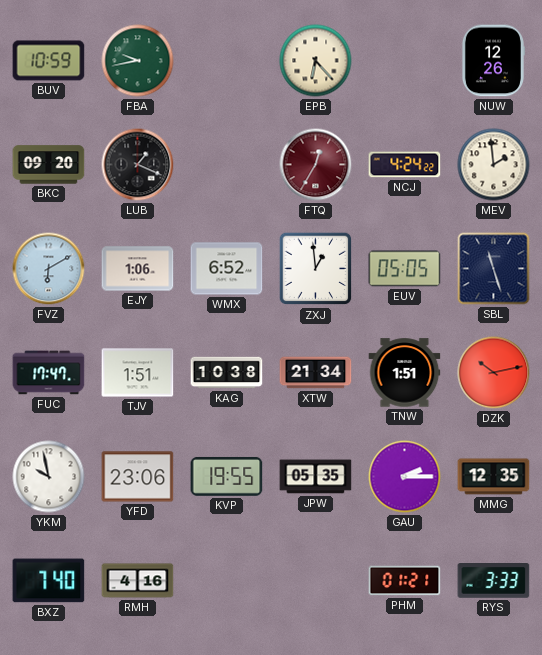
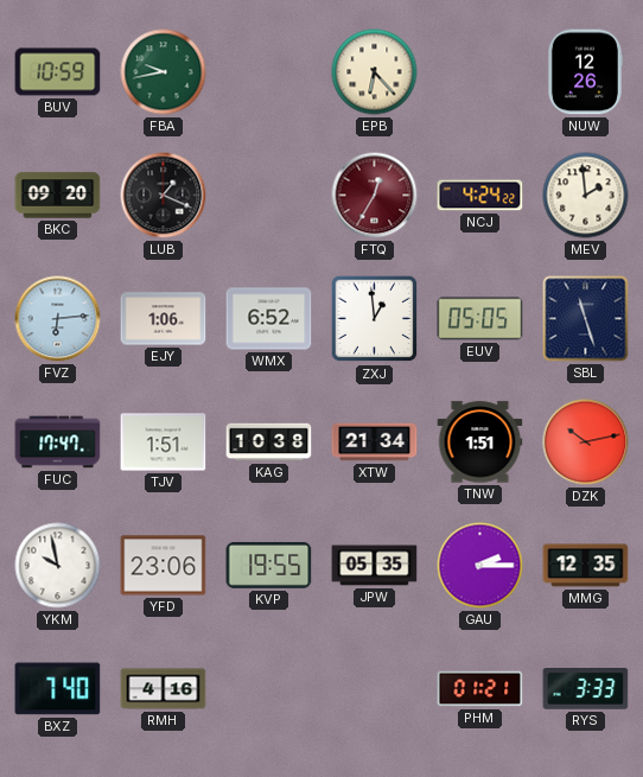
FVZ: 6:10 -> 6:14 (58, 319)
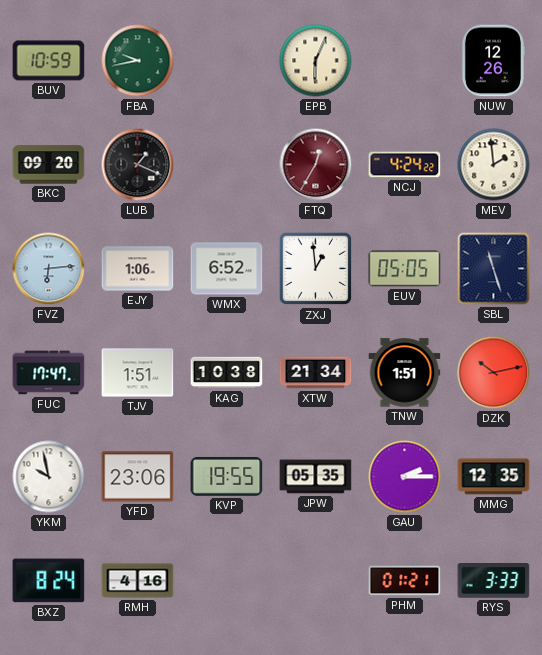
EPB: 6:23 -> 6:04 (316, 61)
BXZ: 7:40 -> 8:24 (49, 581)
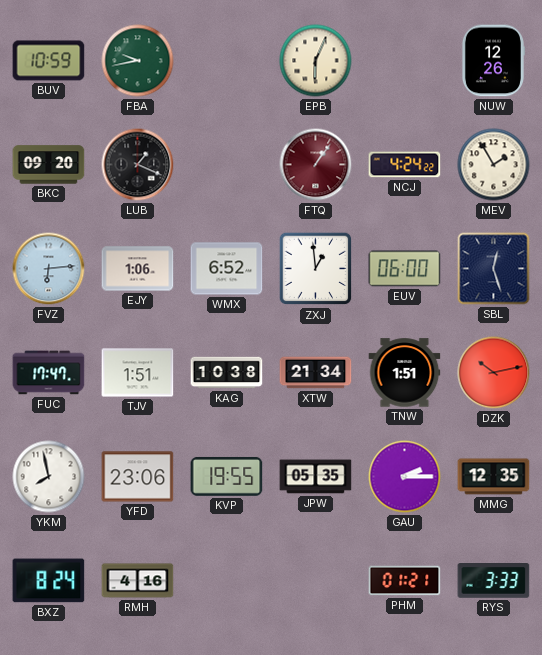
FTQ: 12:35 -> 1:06 (316, 165)
MEV: 1:59 -> 1:55 (494, 165)
EUV: 05:05 -> 06:00 (405, 269)
SBL: 11:27 -> 12:27 (494, 269)
YKM: 9:58 -> 7:58 (49, 477)
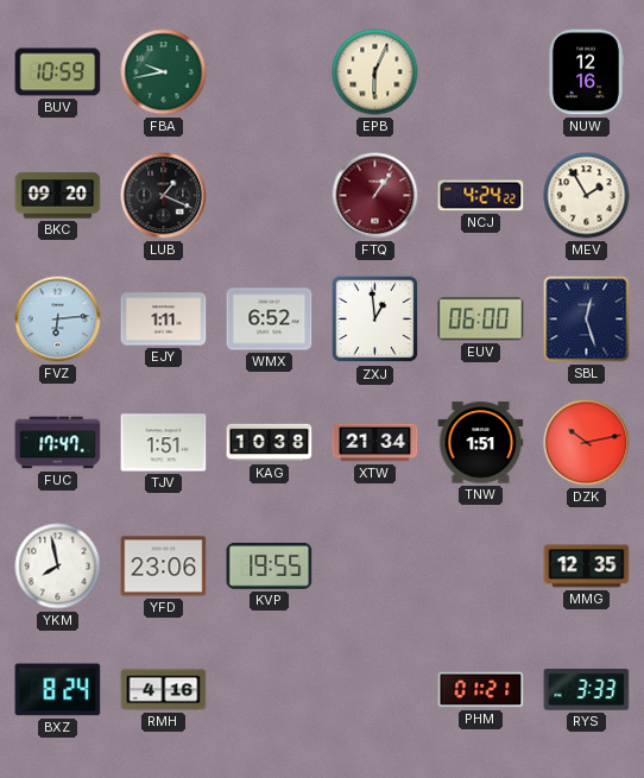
NUW: 12:26 -> 12:16 (586, 72)
EJY: 1:06 -> 1:11 (164, 320)
JPW: 05:35 -> none (316, 477)
GAU: 2:15 -> none (405, 477)
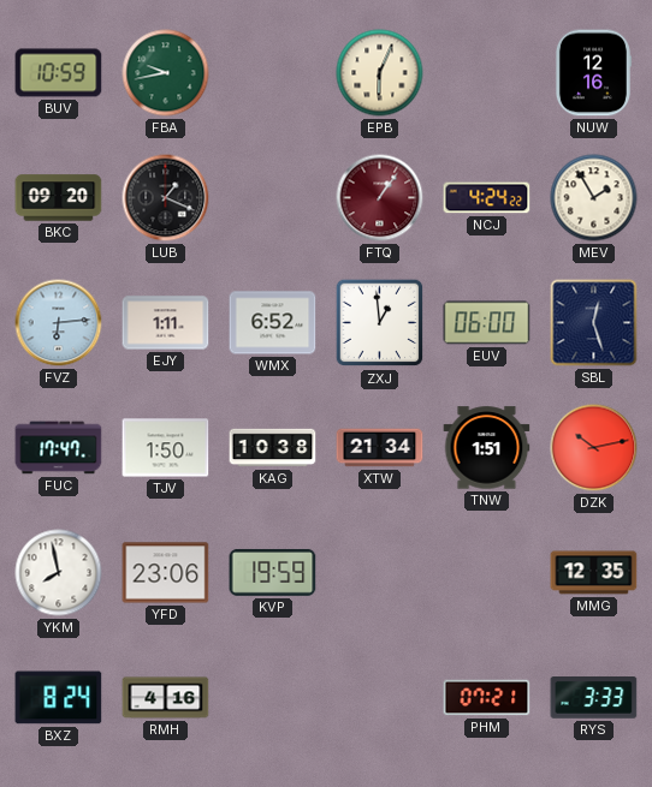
TJV: 1:51 -> 1:50 (166, 448)
KVP: 19:55 -> 19:59 (273, 572)
PHM: 01:21 -> 07:21 (487, 698)
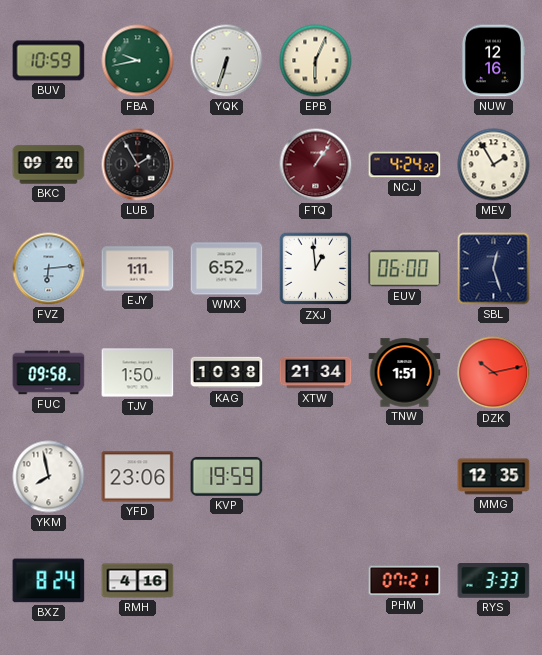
YQK: none -> 6:33 (227, 61)
LUB: 1:19 -> 1:55 (138, 165)
FUC: 17:47 -> 09:58 (49, 373)
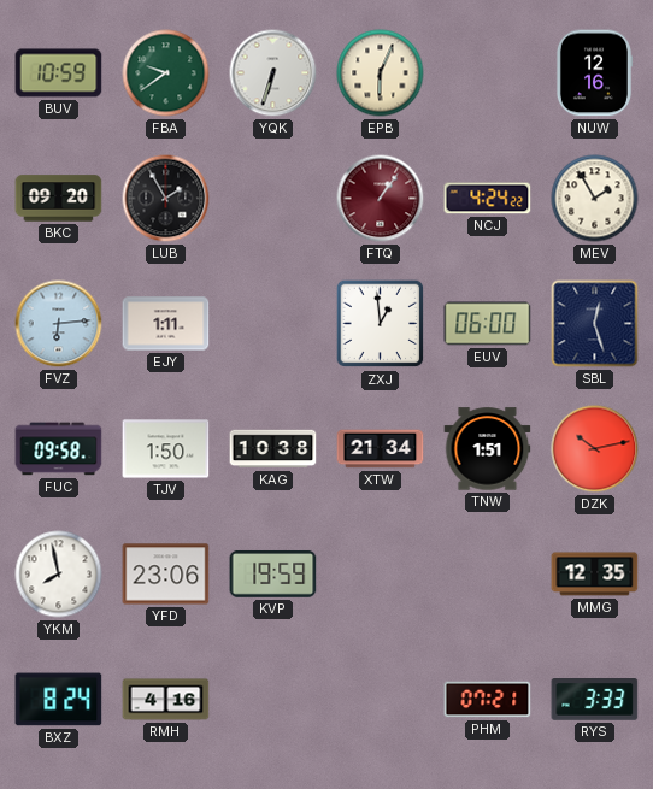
FBA: 9:43 -> 9:39 (166, 73)
WMX: 6:52 -> none (227, 269)
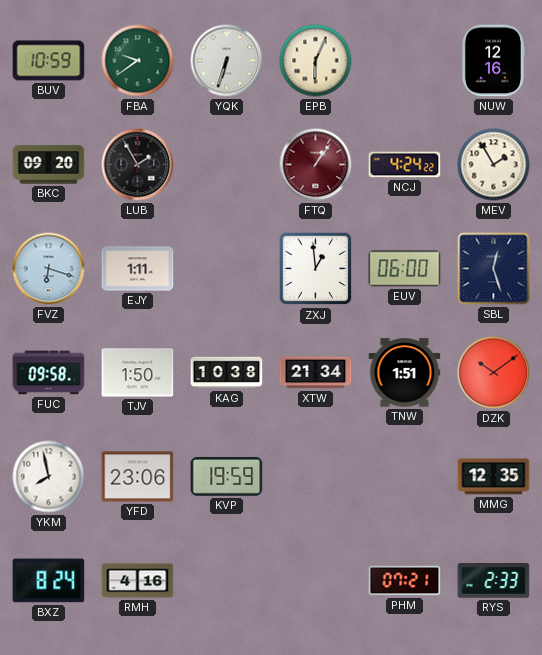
FVZ: 6:14 -> 6:18 (49, 269)
DZK: 10:13 -> 10:09 (494, 373)
RYS: 3:33 -> 2:33 (494, 581)
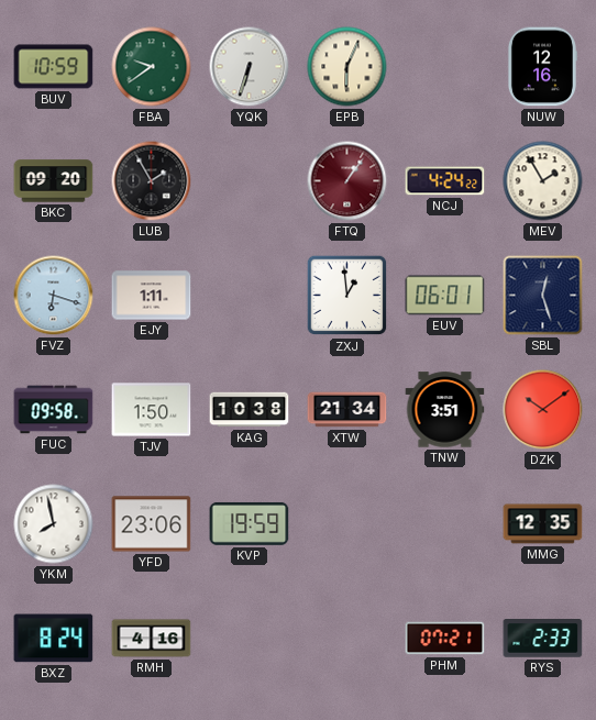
EUV: 06:00 -> 06:01 (445, 296)
TNW: 1:51 -> 3:51 (445, 410)
